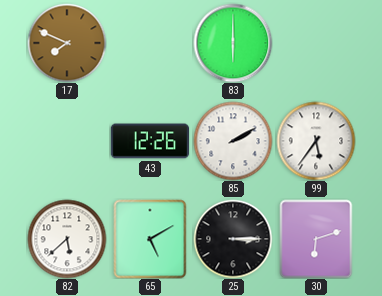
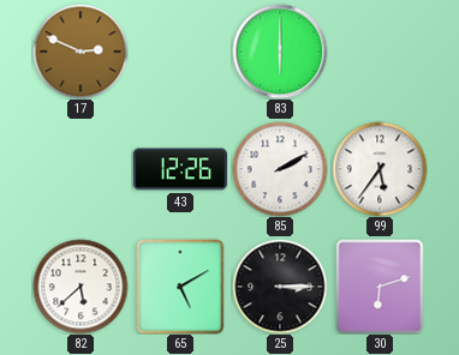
17: 7:49 -> 2:49 (81, 52)
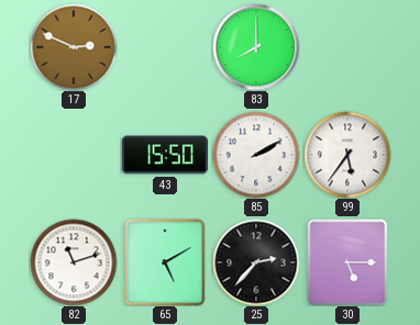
83: 6:00 -> 8:00 (256, 47)
43: 12:26 -> 15:50 (164, 155)
82: 5:38 -> 11:12 (74, 262)
25: 3:15 -> 2:37 (256, 262)
30: 6:12 -> 5:15 (347, 262)
